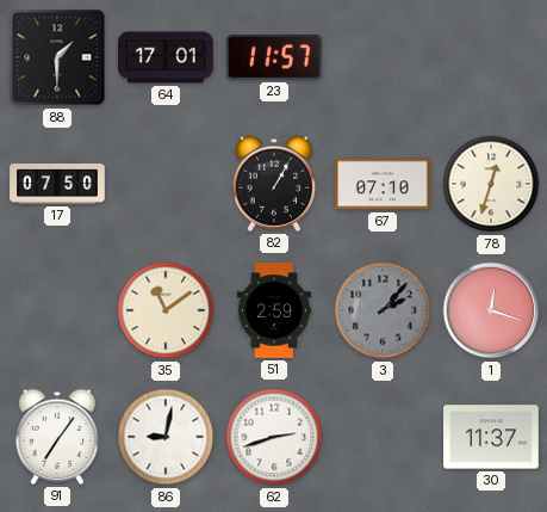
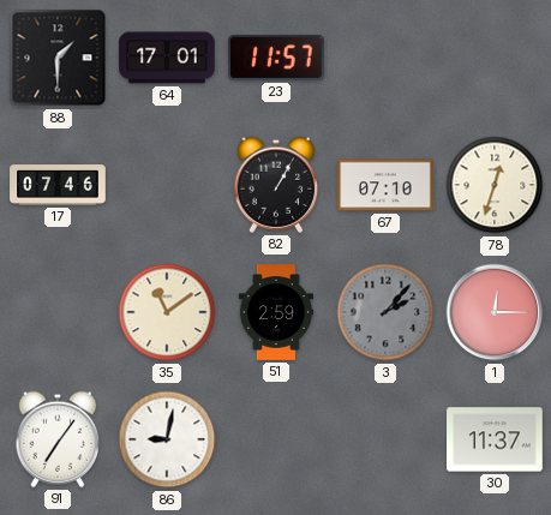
17: 07:50 -> 07:46 (58, 185)
1: 12:18 -> 12:15 (495, 312)
62: 2:42 -> none (274, 437)
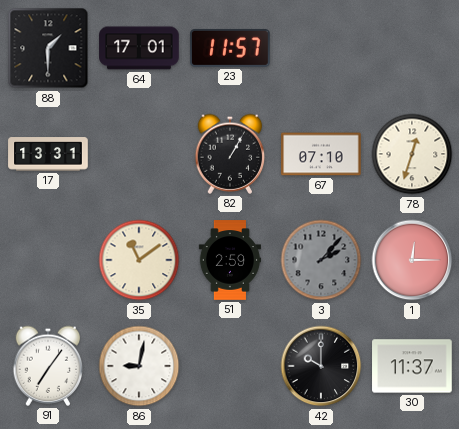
17: 07:46 -> 13:31 (48, 154)
42: none -> 10:00 (321, 366)
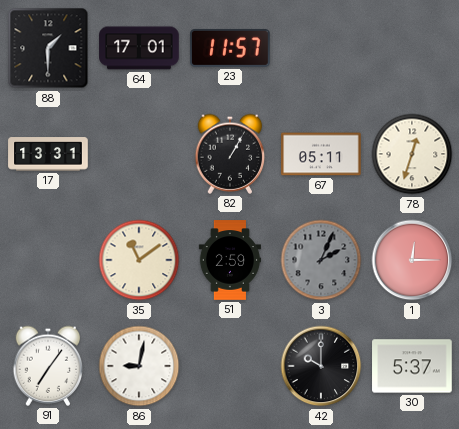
67: 07:10 -> 05:11 (321, 154)
3: 2:07 -> 2:04 (321, 260)
30: 11:37 -> 5:37 (412, 366)
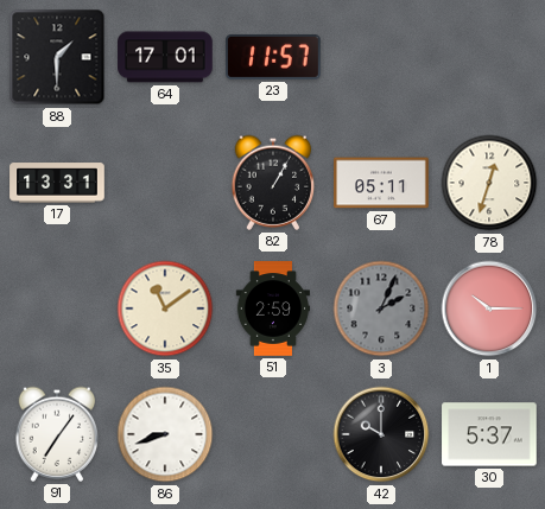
1: 12:15 -> 10:15 (489, 308)
86: 9:02 -> 8:42 (165, 434)
